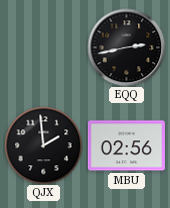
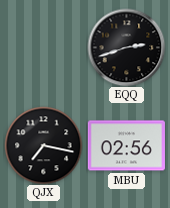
EQQ: 2:43 -> 2:42 (126, 47)
QJX: 1:59 -> 7:17 (43, 145)
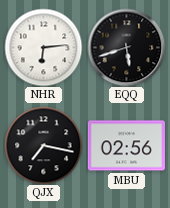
NHR: none -> 6:14 (43, 47)
EQQ: 2:42 -> 5:42 (126, 47)
